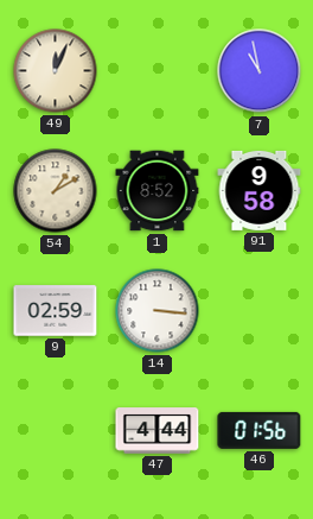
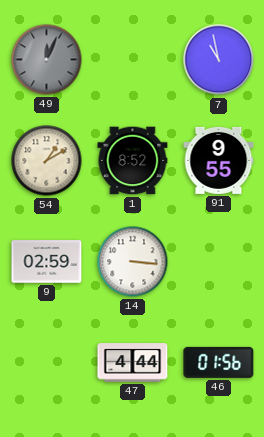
49 dial: cream -> grey (47, 60)
91: 9:58 -> 9:55 (219, 160)
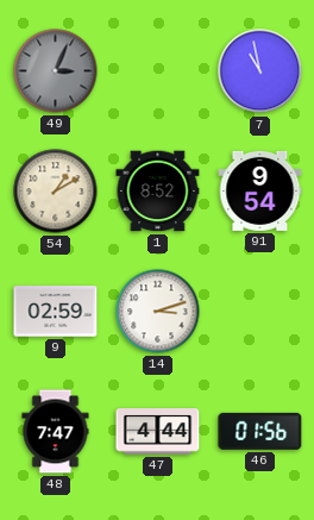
49: 12:04 -> 3:04 (56, 71)
91: 9:55 -> 9:54 (260, 190)
14: 3:16 -> 3:12 (158, 312)
48: none -> 7:47 (56, 432)
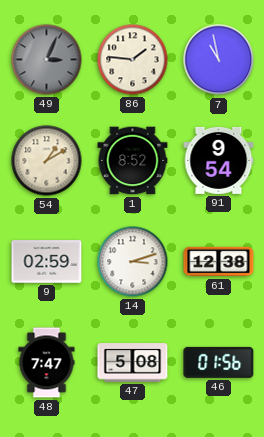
86: none -> 1:46 (133, 60)
61: none -> 12:38 (219, 262)
47: 4:44 -> 5:08 (133, 363)
